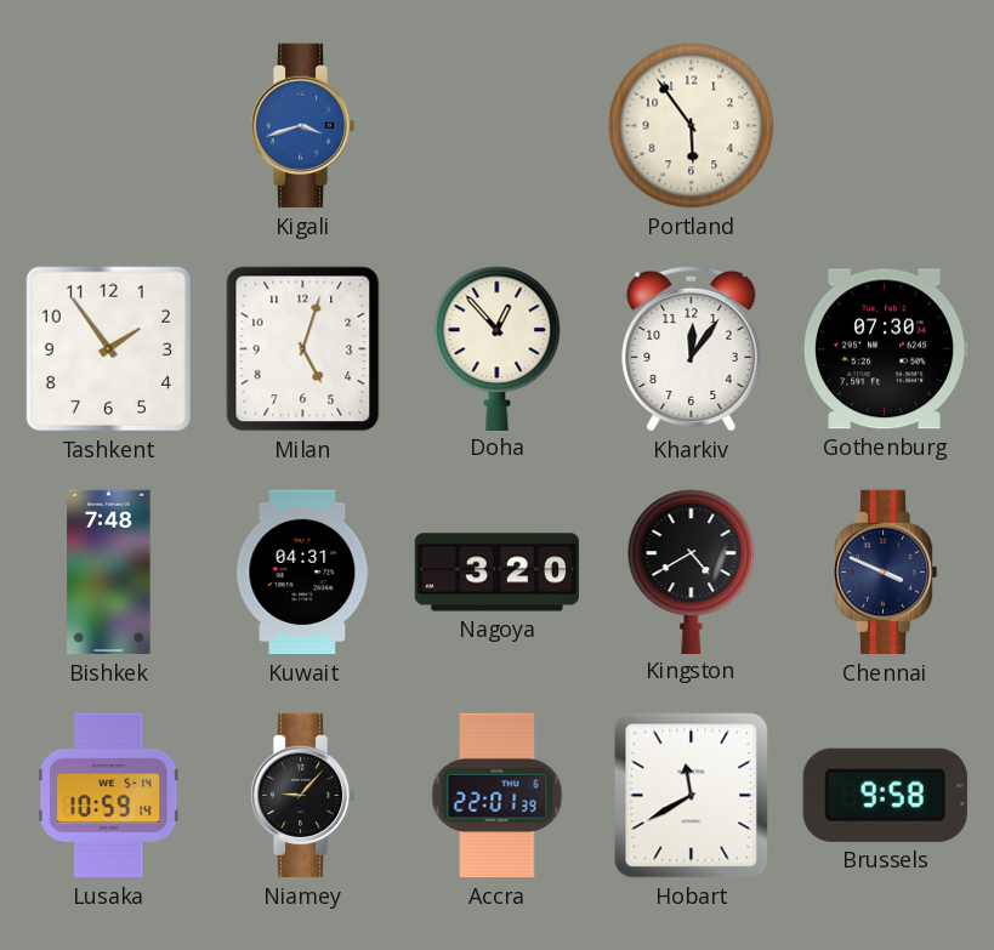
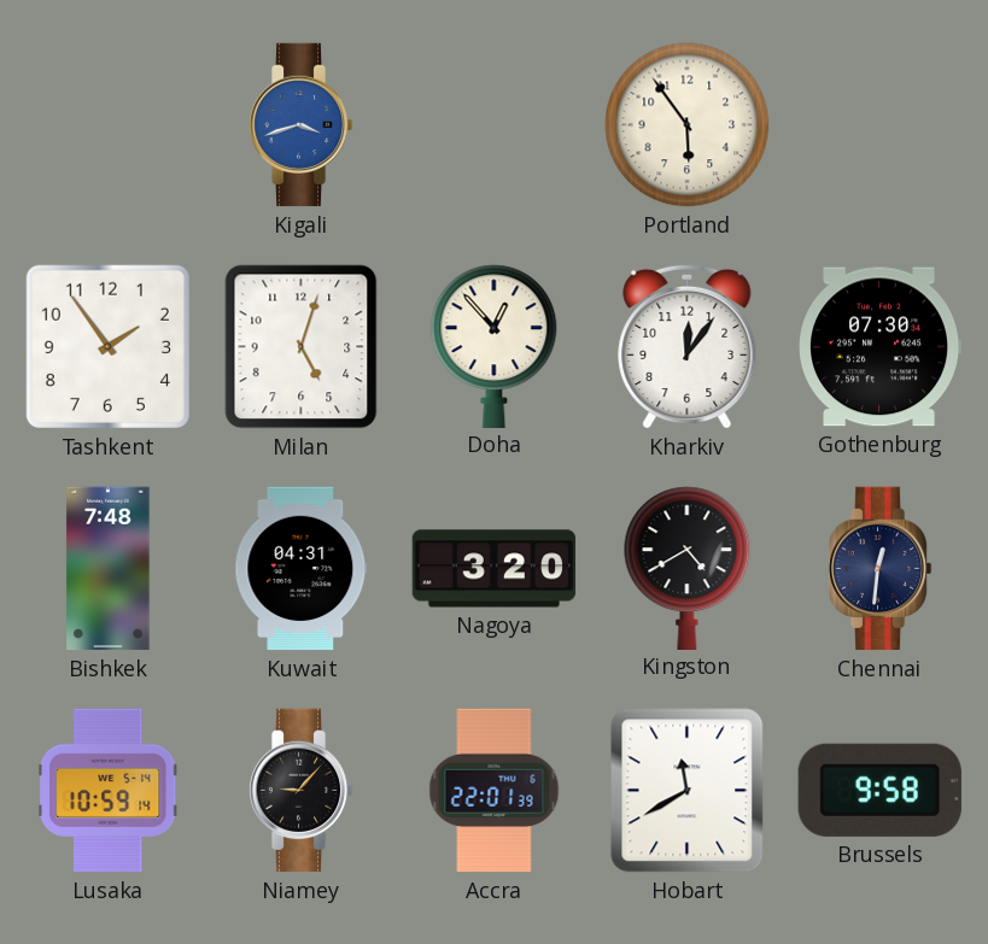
Chennai: 3:49 -> 12:31 (879, 569)
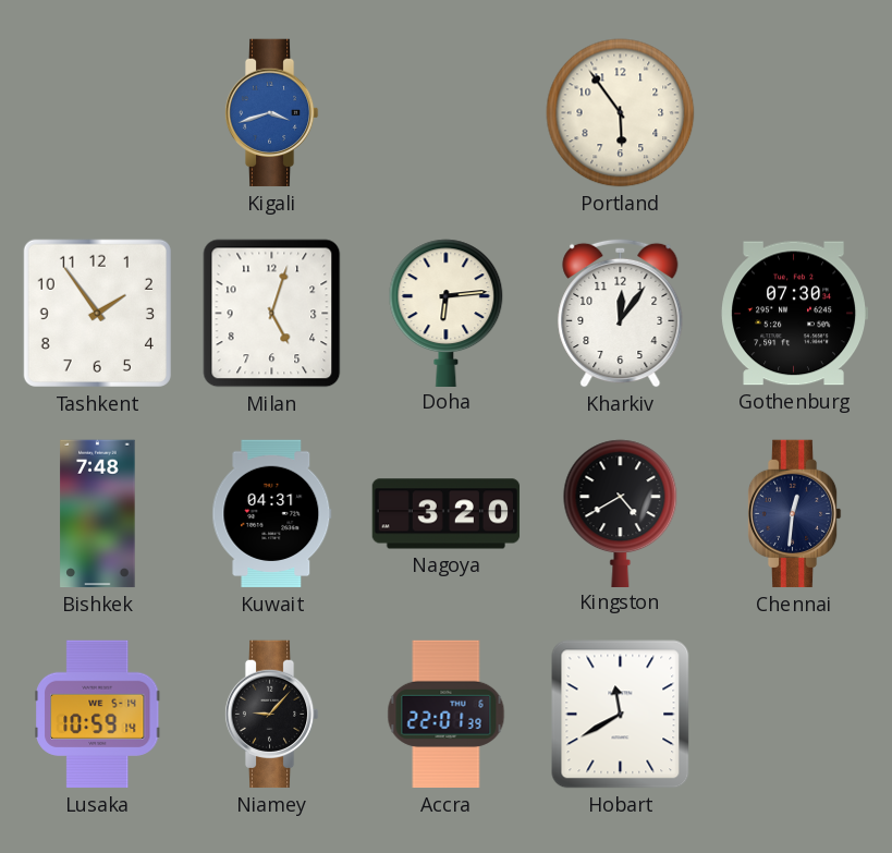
Doha: 12:53 -> 6:14 (447, 313)
Brussels: 9:58 -> none (879, 790)
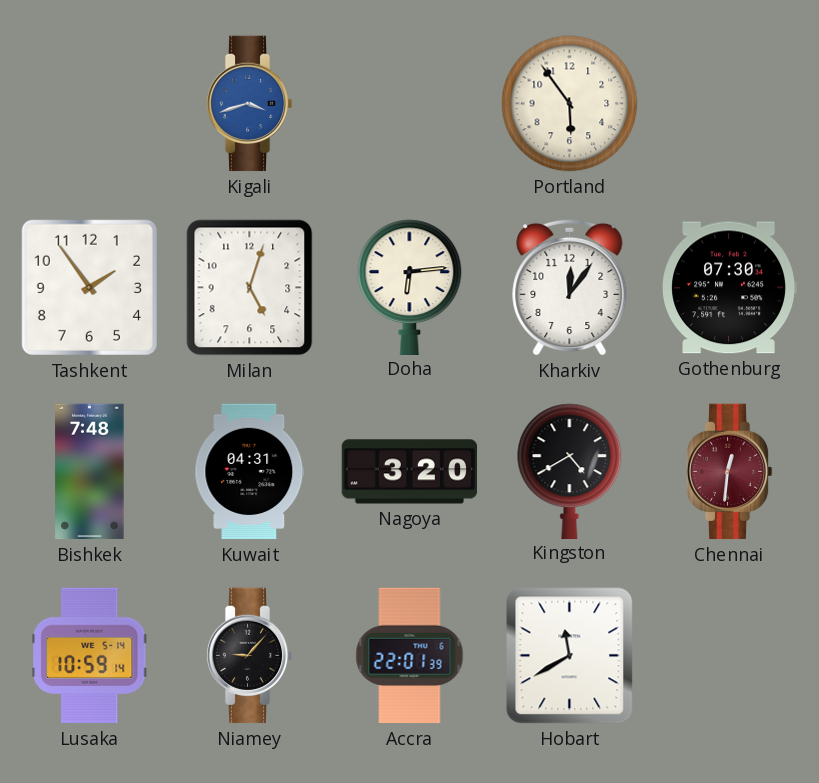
Chennai dial: navy -> burgundy (729, 472)
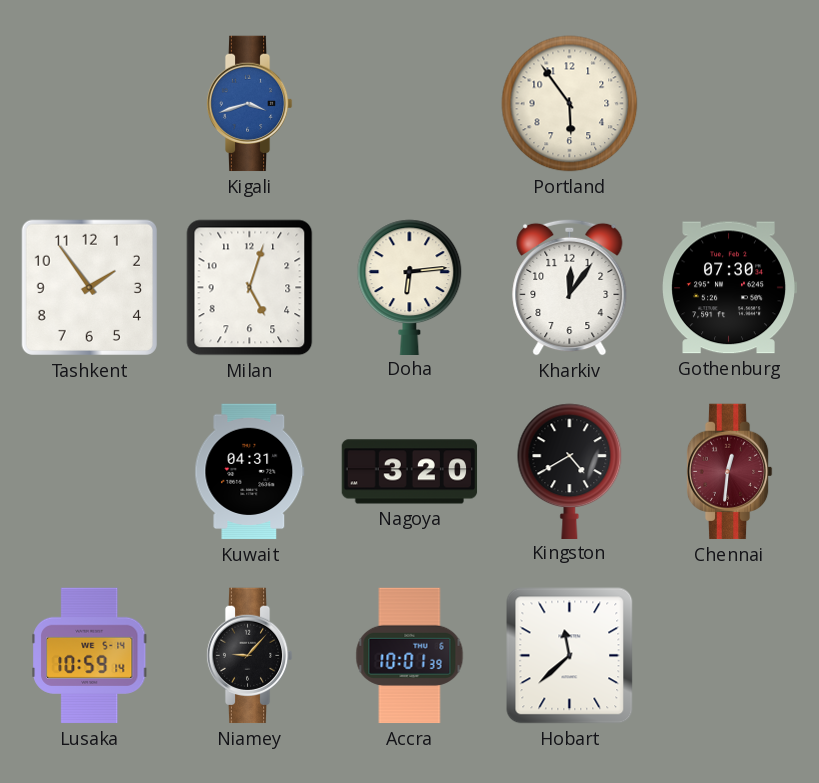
Bishkek: 7:48 -> none (90, 472)
Accra: 22:01 -> 10:01 (410, 656)
Hobart: 11:40 -> 11:38 (570, 656)
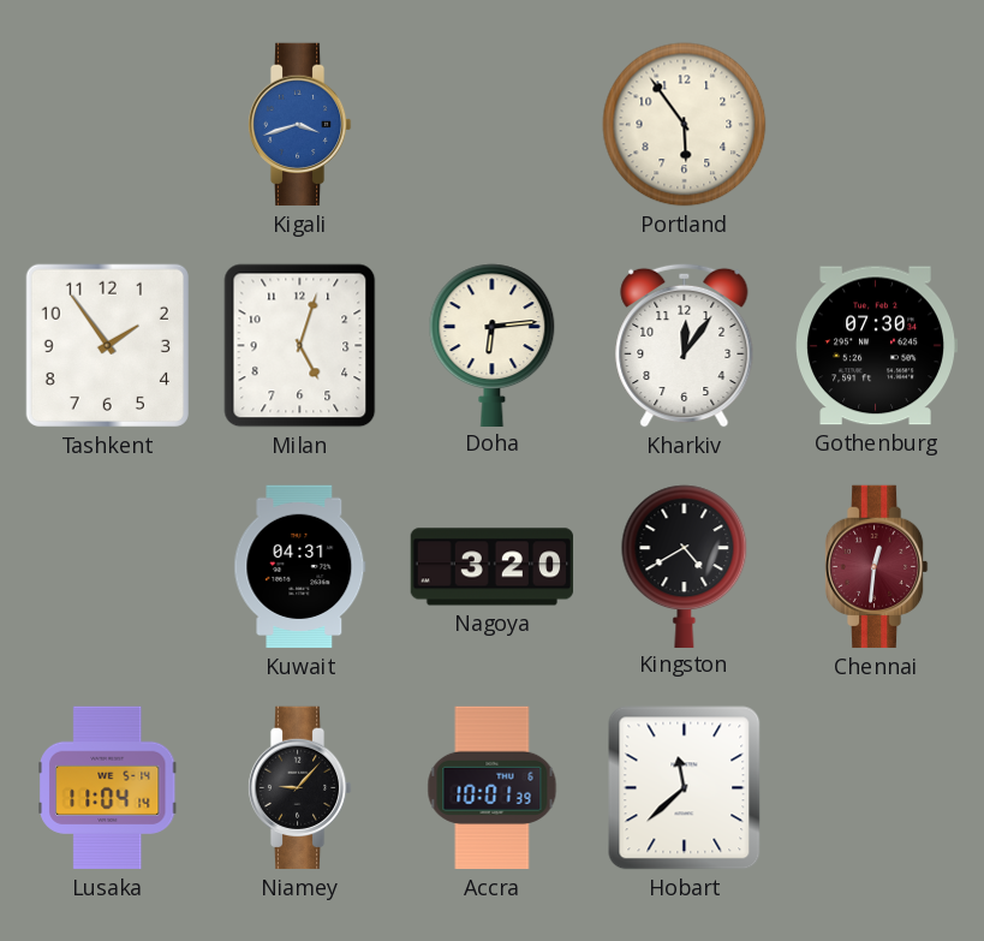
Lusaka: 10:59 -> 11:04 (108, 788)
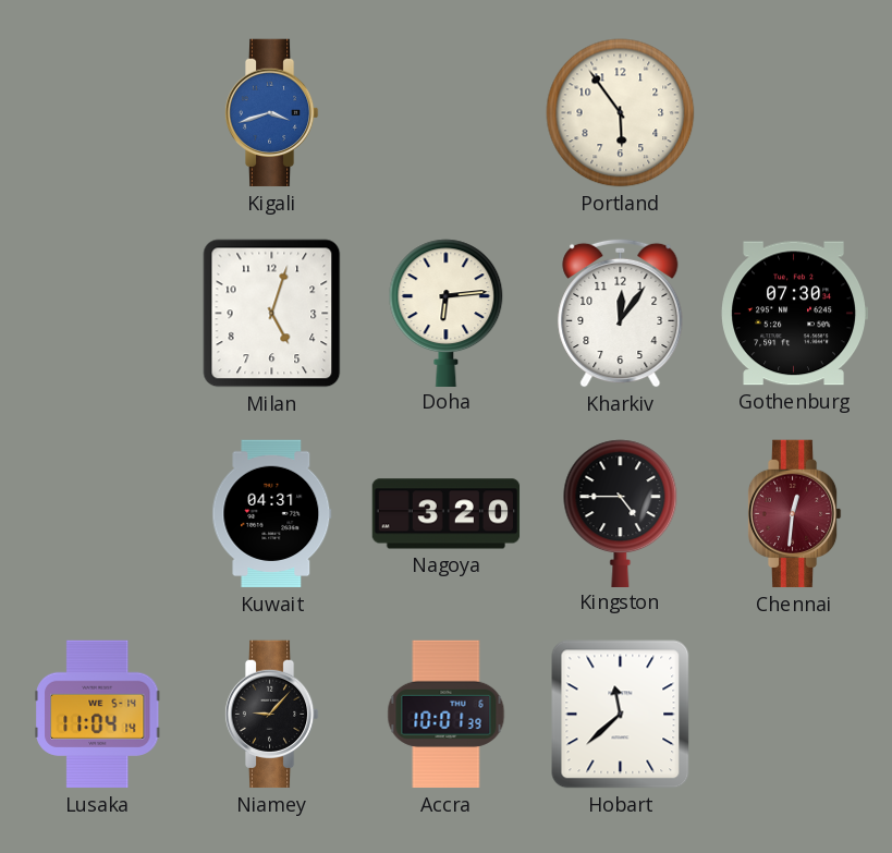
Tashkent: 1:54 -> none (107, 345)
Kingston: 4:40 -> 4:45 (621, 513)
